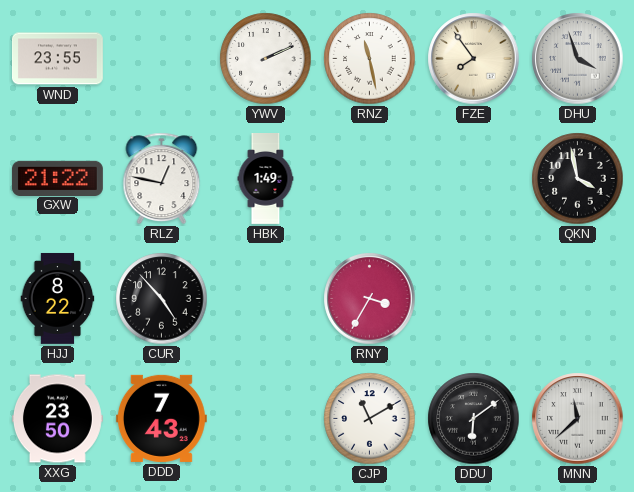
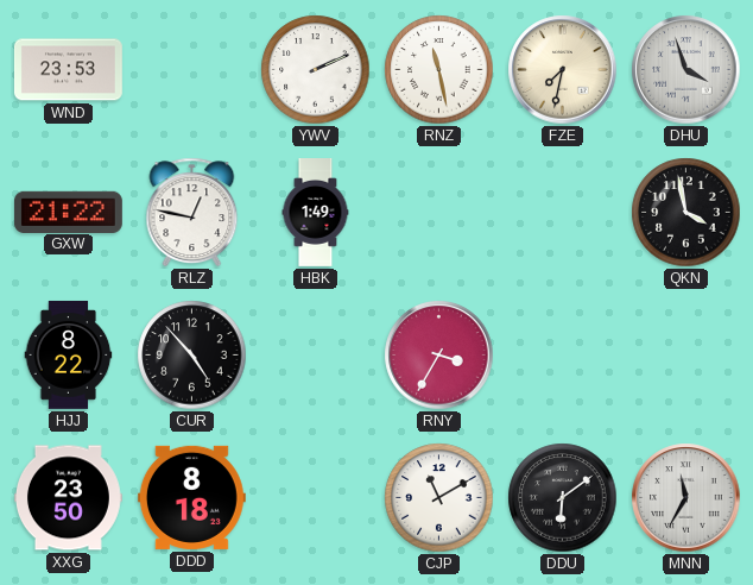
WND: 23:55 -> 23:53 (68, 70)
FZE: 7:54 -> 7:32 (563, 70)
DDD: 7:43 -> 8:18 (191, 497)
MNN: 11:38 -> 11:35 (686, 498)
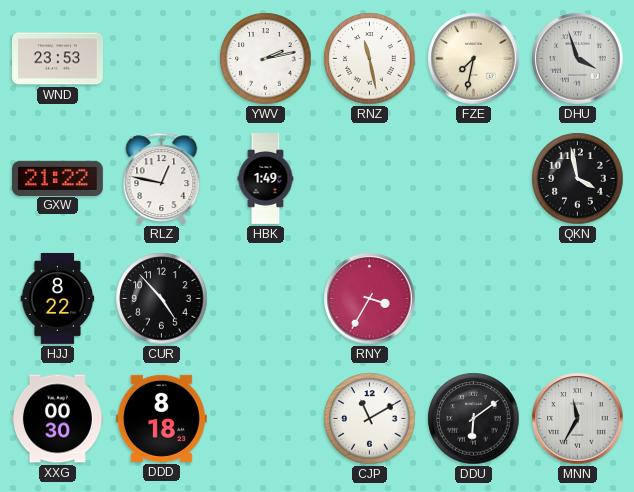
YWV: 2:11 -> 2:13 (266, 59)
XXG: 23:50 -> 00:30 (57, 419)
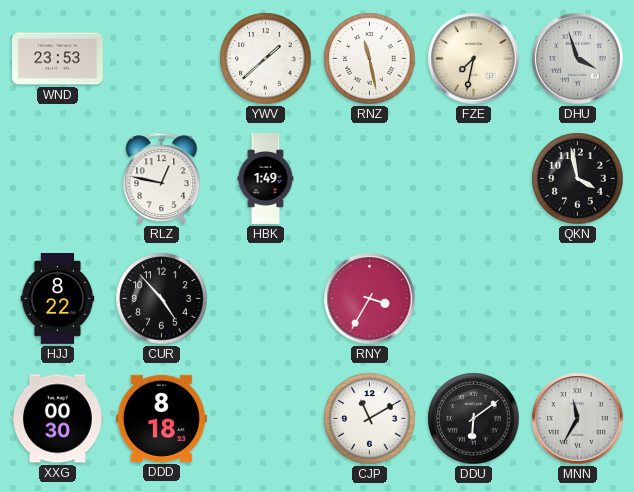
YWV: 2:13 -> 1:38 (266, 59)
GXW: 21:22 -> none (57, 178)
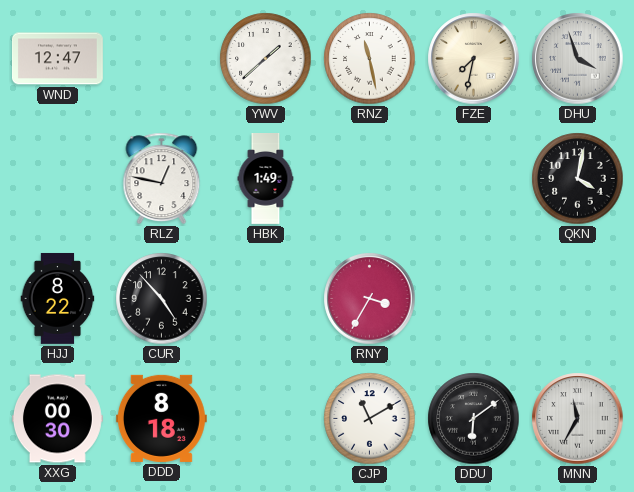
WND: 23:53 -> 12:47 (57, 59)
QKN: 3:58 -> 4:02 (578, 179)
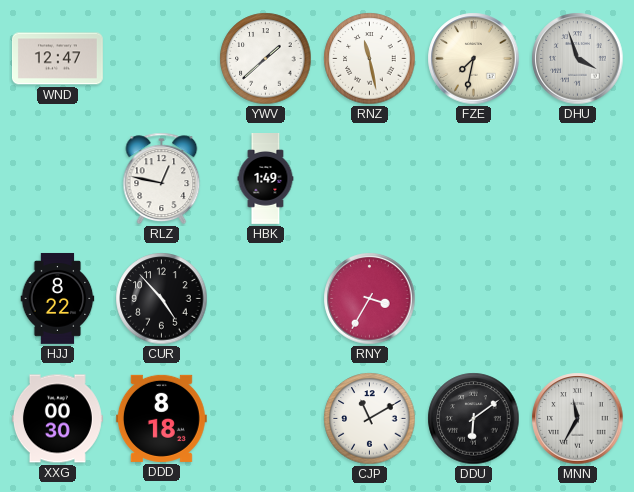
QKN: 4:02 -> none (578, 179)
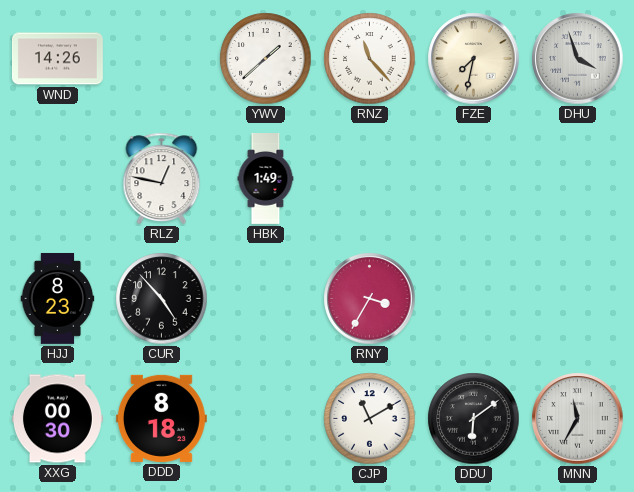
WND: 12:47 -> 14:26 (57, 59)
RNZ: 11:28 -> 11:23 (370, 59)
HJJ: 8:22 -> 8:23 (58, 298)
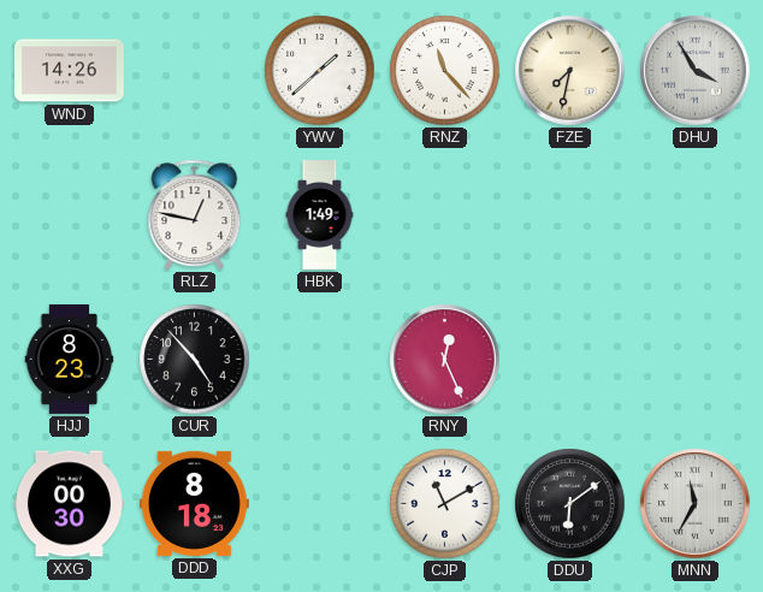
DHU: 3:57 -> 3:55 (696, 71)
RNY: 3:35 -> 12:26 (445, 360)
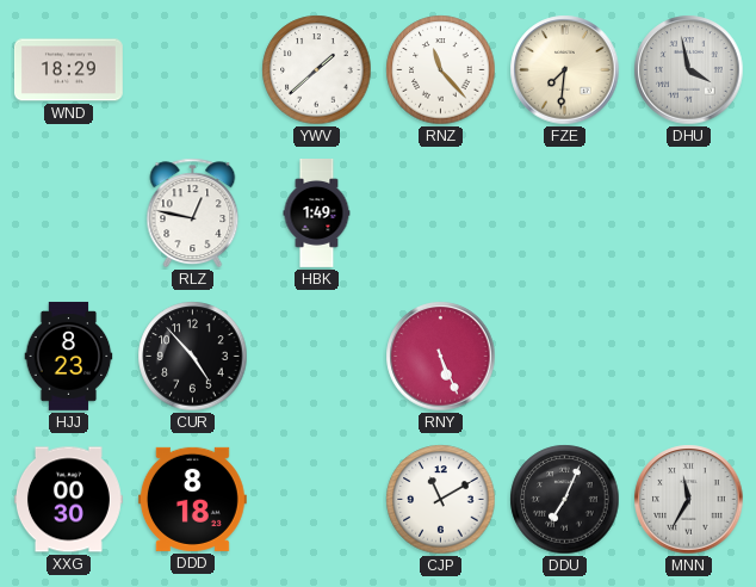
WND: 14:26 -> 18:29 (68, 70)
FZE: 7:32 -> 7:31 (565, 70)
DHU: 3:55 -> 3:58 (689, 70)
RNY: 12:26 -> 5:26 (441, 357)
DDU: 6:09 -> 7:04 (565, 500)
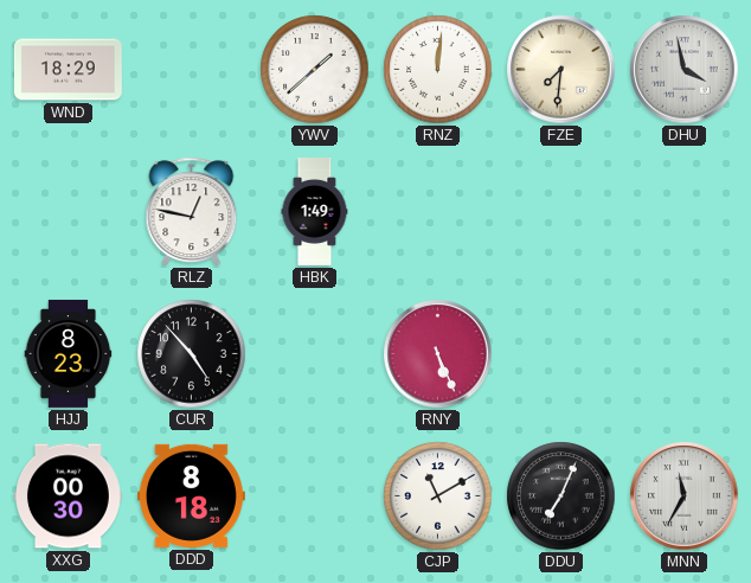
RNZ: 11:23 -> 12:01 (438, 70)
